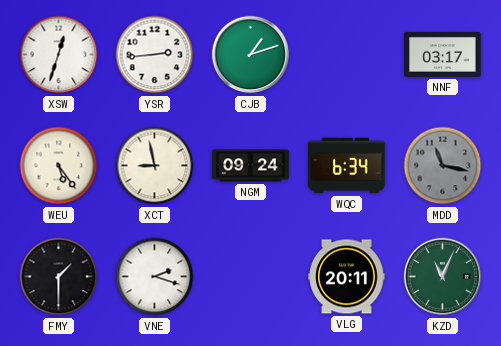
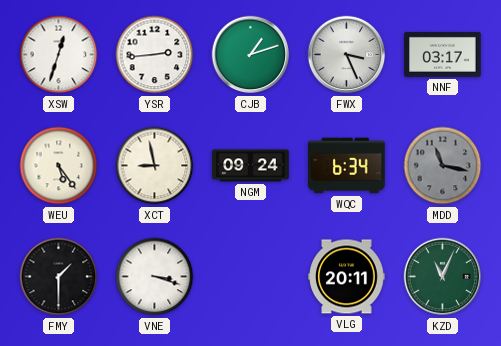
FWX: none -> 3:26 (347, 55)
VNE: 2:18 -> 3:18 (155, 277)
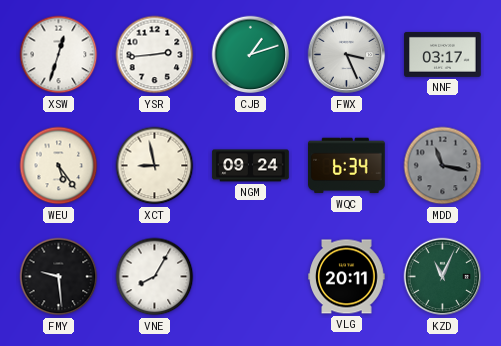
FMY: 1:30 -> 9:29 (59, 277)
VNE: 3:18 -> 8:05 (155, 277)
